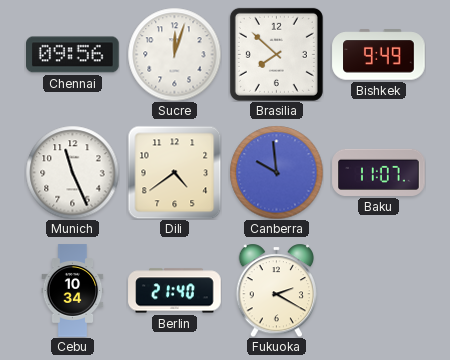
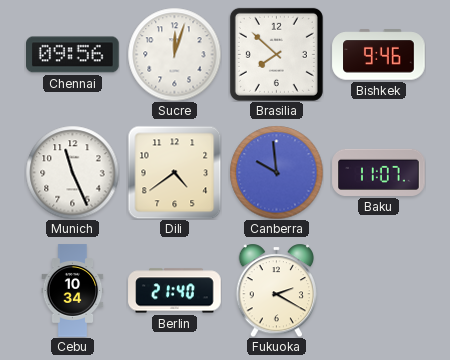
Bishkek: 9:49 -> 9:46 (379, 55)
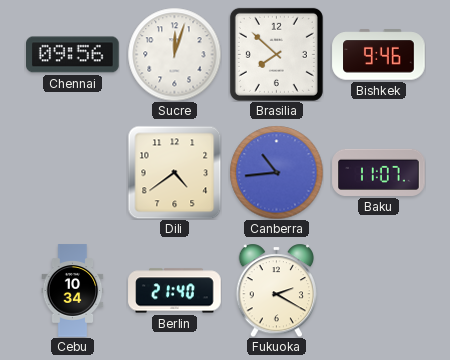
Munich: 11:26 -> none (72, 172)
Canberra: 9:59 -> 10:44 (276, 172)
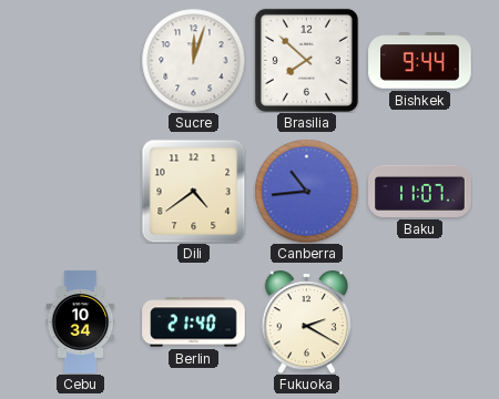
Chennai: 09:56 -> none (73, 55)
Bishkek: 9:46 -> 9:44 (420, 61)
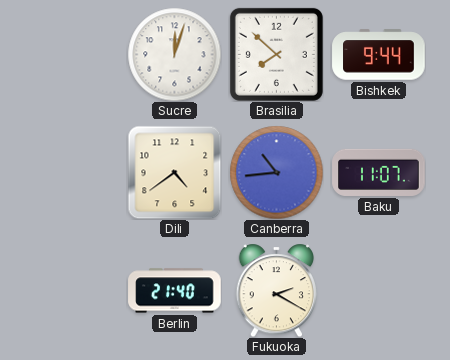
Cebu: 10:34 -> none (81, 323)
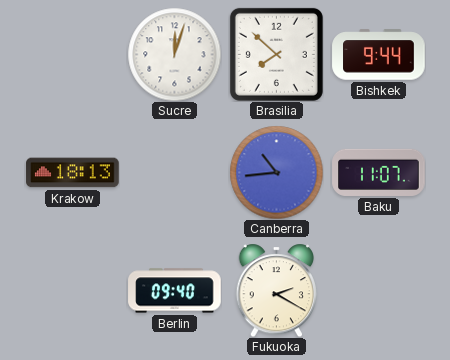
Krakow: none -> 18:13 (73, 173)
Dili: 4:39 -> none (174, 172)
Berlin: 21:40 -> 09:40 (175, 291)
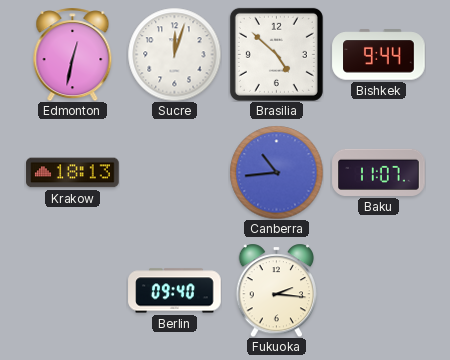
Edmonton: none -> 12:32 (73, 54)
Brasilia: 7:52 -> 4:52 (276, 54)
Fukuoka: 2:20 -> 2:16 (277, 290)
